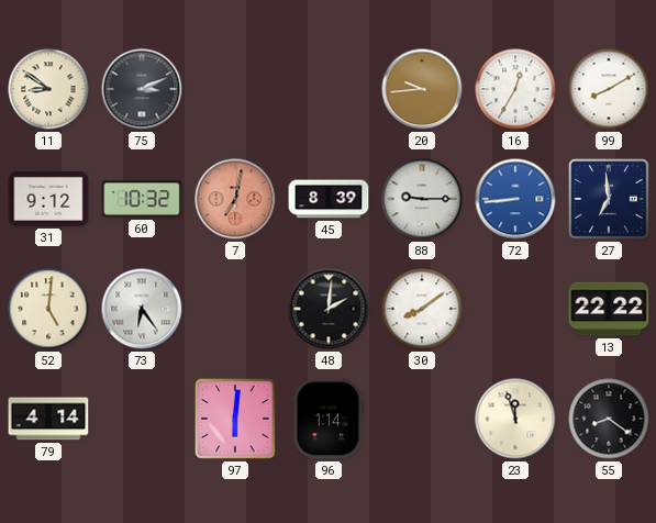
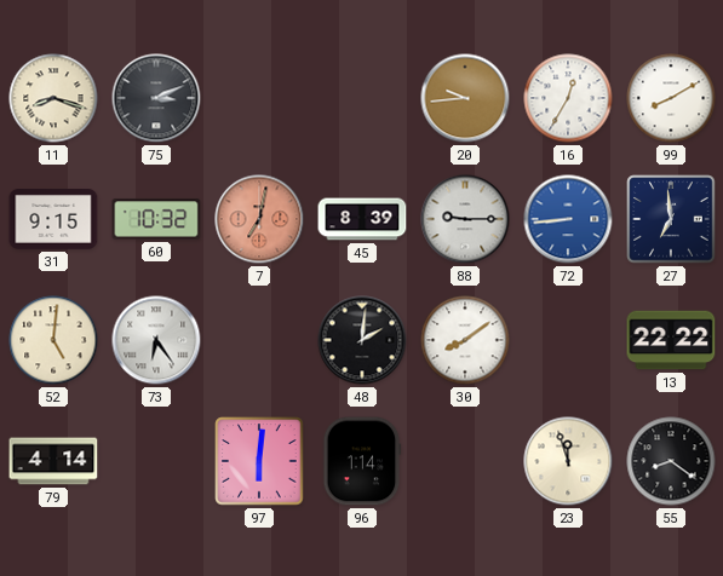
11: 8:51 -> 8:18 (53, 98)
31: 9:12 -> 9:15 (53, 220)
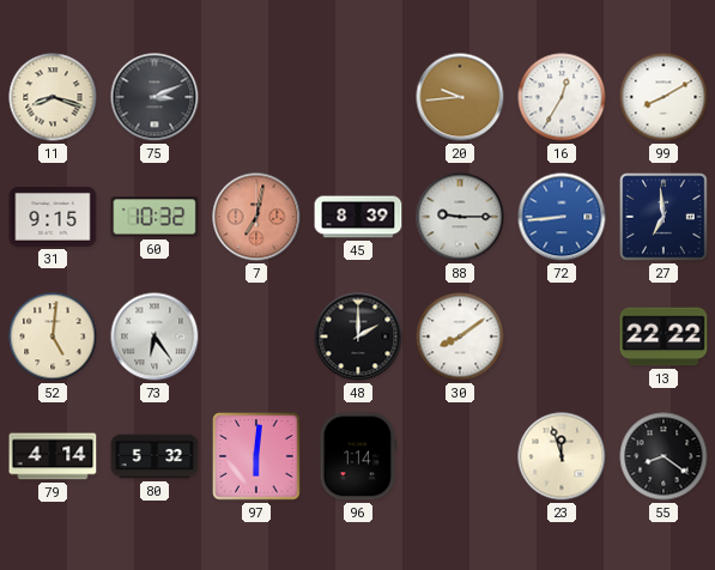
48: 2:01 -> 2:00 (358, 336)
80: none -> 5:32 (154, 456)
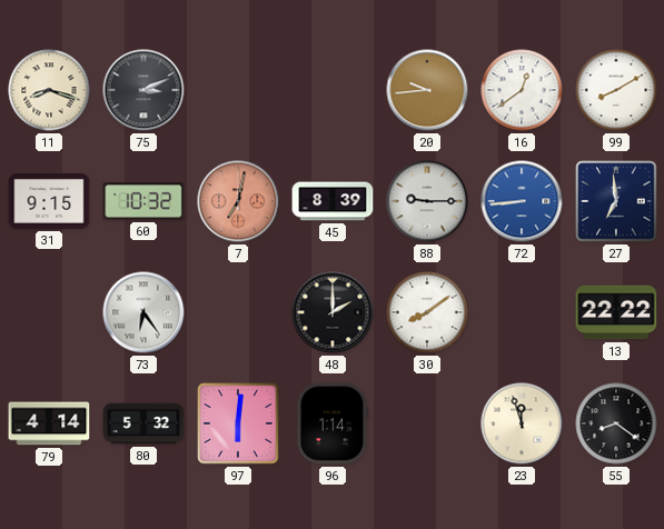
16: 12:35 -> 12:39 (522, 90)
52: 5:01 -> none (53, 336)
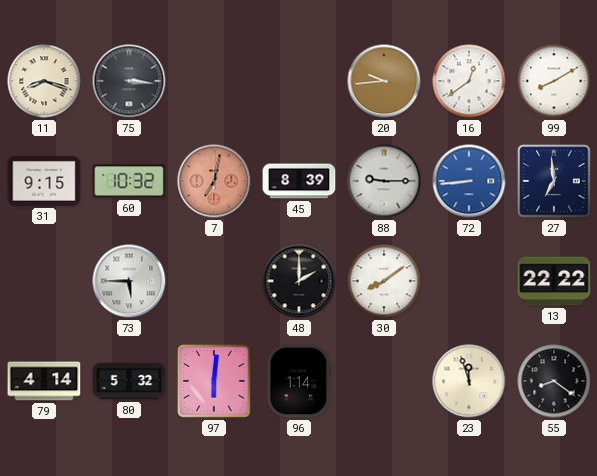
75: 3:11 -> 3:16 (129, 81)
73: 6:24 -> 5:45 (129, 281)
